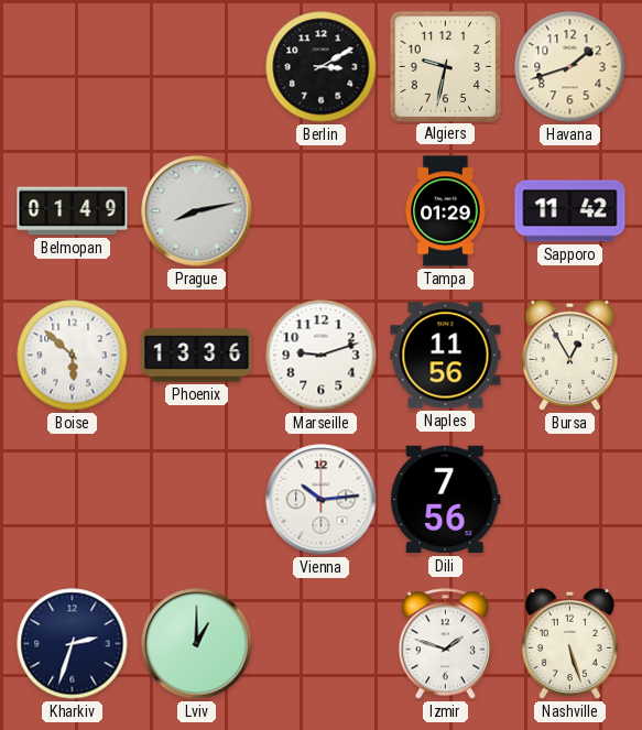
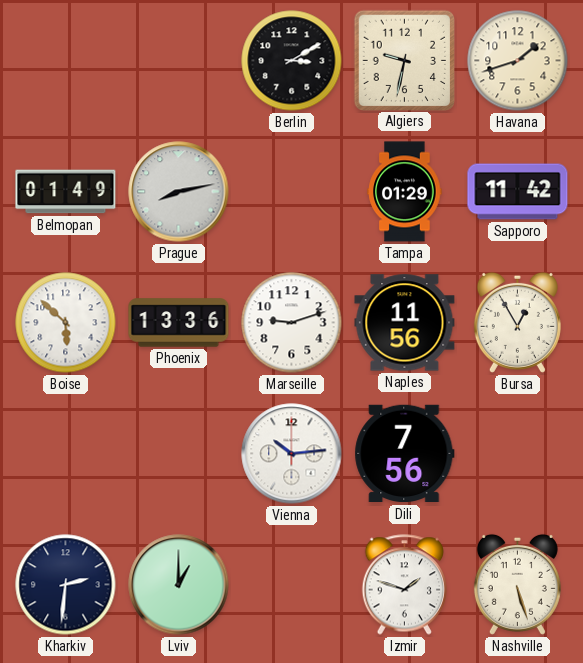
Kharkiv: 2:33 -> 2:31 (66, 585)
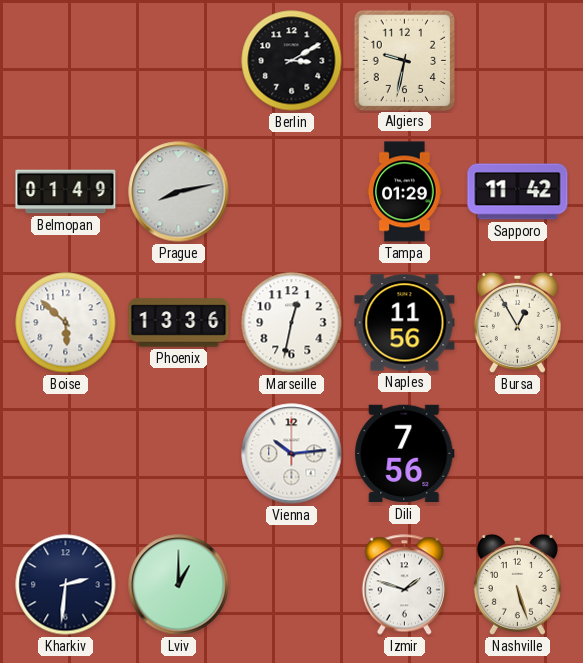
Havana: 1:42 -> none (518, 61)
Marseille: 9:12 -> 12:32 (292, 323)
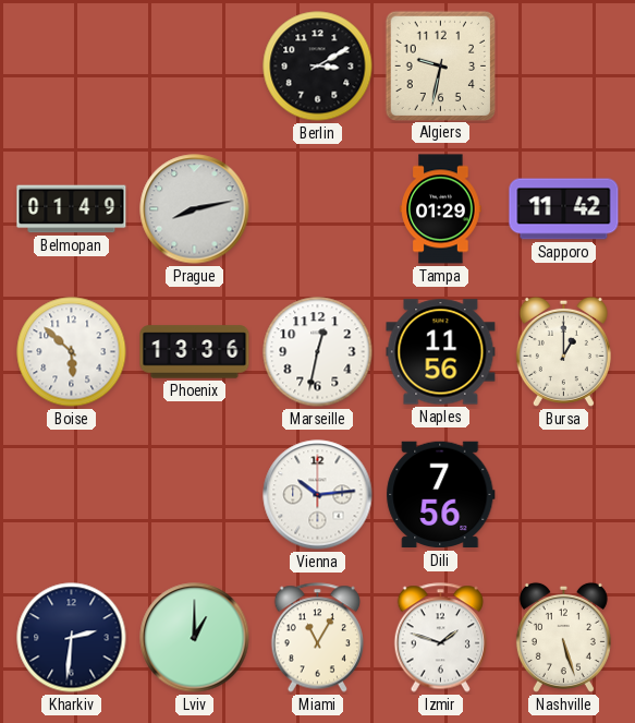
Bursa: 12:55 -> 1:00 (563, 351)
Miami: none -> 11:05 (317, 638)
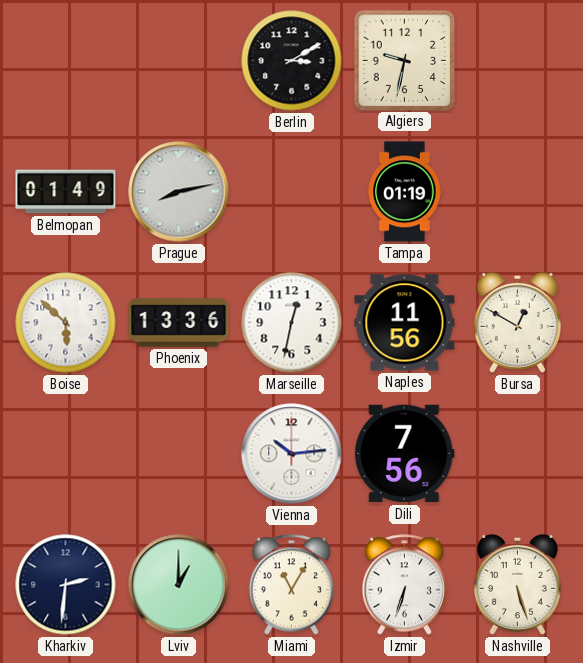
Tampa: 01:29 -> 01:19 (405, 192)
Sapporo: 11:42 -> none (564, 209)
Bursa: 1:00 -> 12:50 (517, 322)
Izmir: 1:48 -> 6:33 (404, 585)
